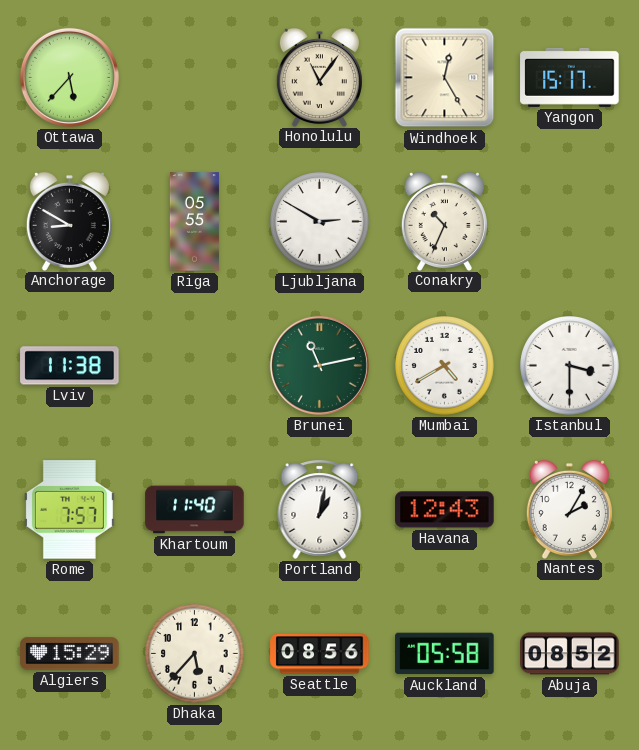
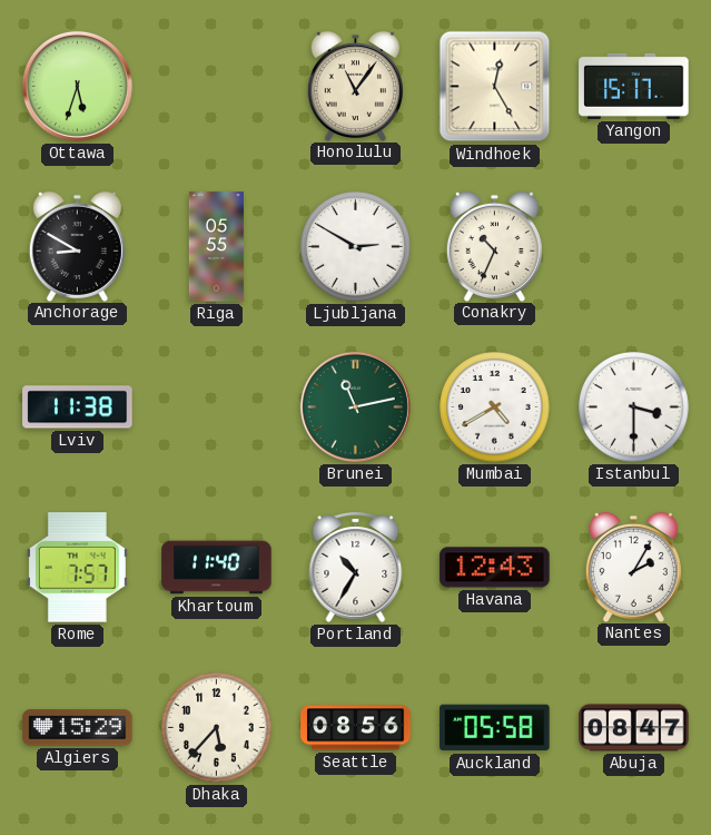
Ottawa: 5:37 -> 5:33 (77, 86)
Portland: 1:02 -> 10:35 (356, 567)
Abuja: 08:52 -> 08:47 (634, 728)
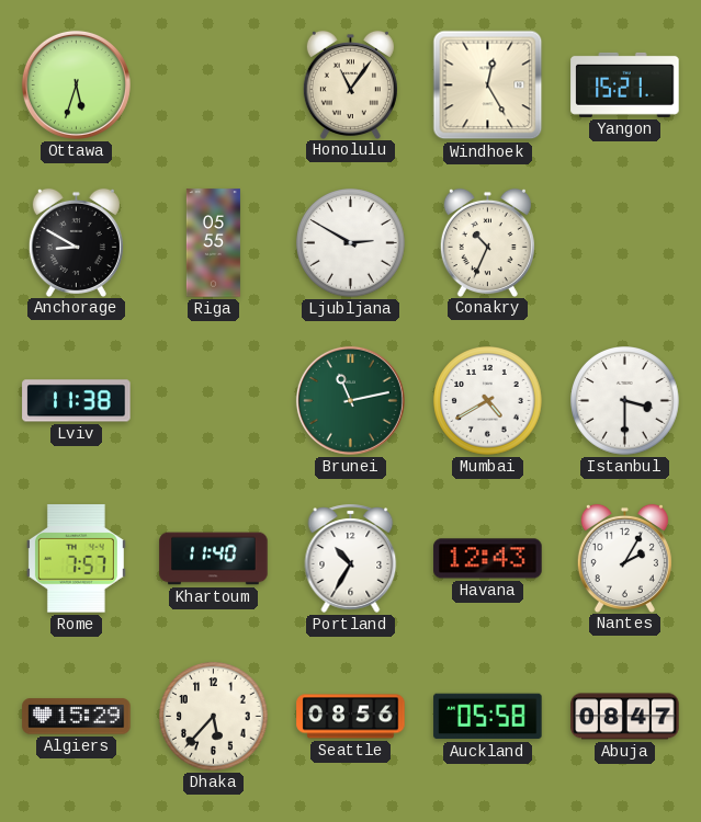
Yangon: 15:17 -> 15:21 (625, 84)
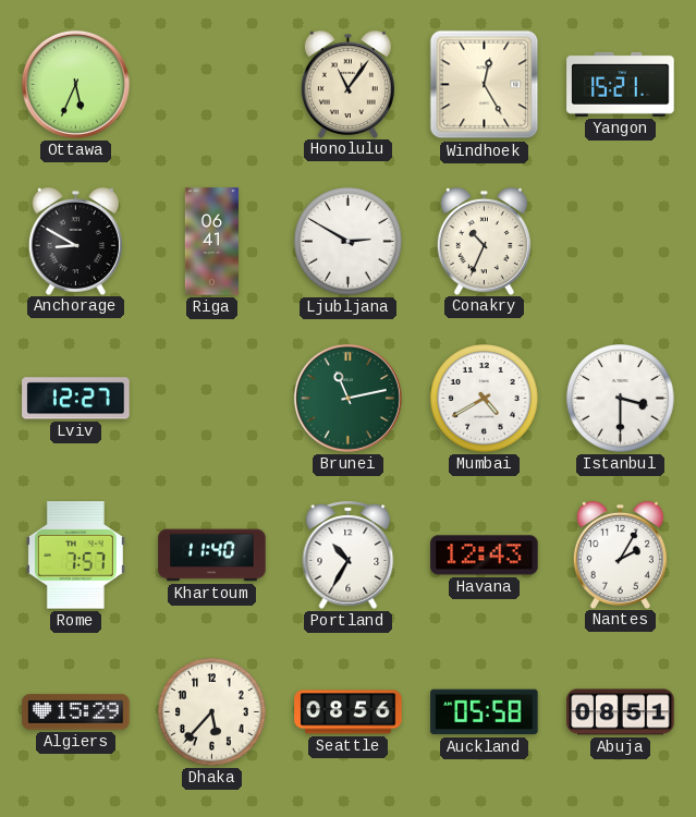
Ottawa: 5:33 -> 5:34 (75, 84)
Riga: 05:55 -> 06:41 (211, 242)
Lviv: 11:38 -> 12:27 (76, 399)
Abuja: 08:47 -> 08:51 (621, 712)
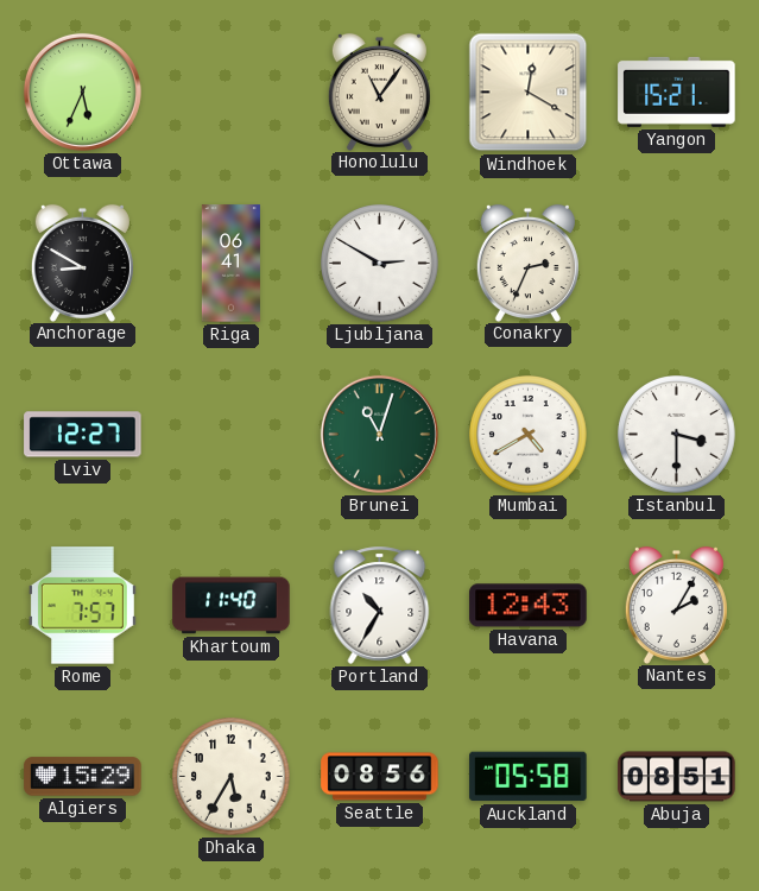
Windhoek: 12:25 -> 12:20 (529, 93)
Conakry: 10:34 -> 2:34 (527, 263)
Brunei: 11:13 -> 11:03 (379, 434)
Dhaka: 5:37 -> 5:35 (232, 777)
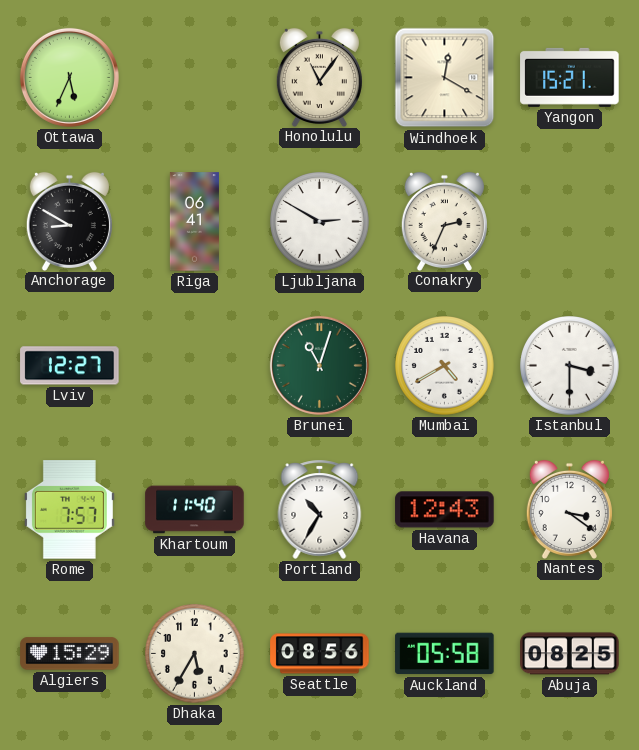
Nantes: 2:05 -> 3:21 (569, 509)
Abuja: 08:51 -> 08:25 (570, 654)
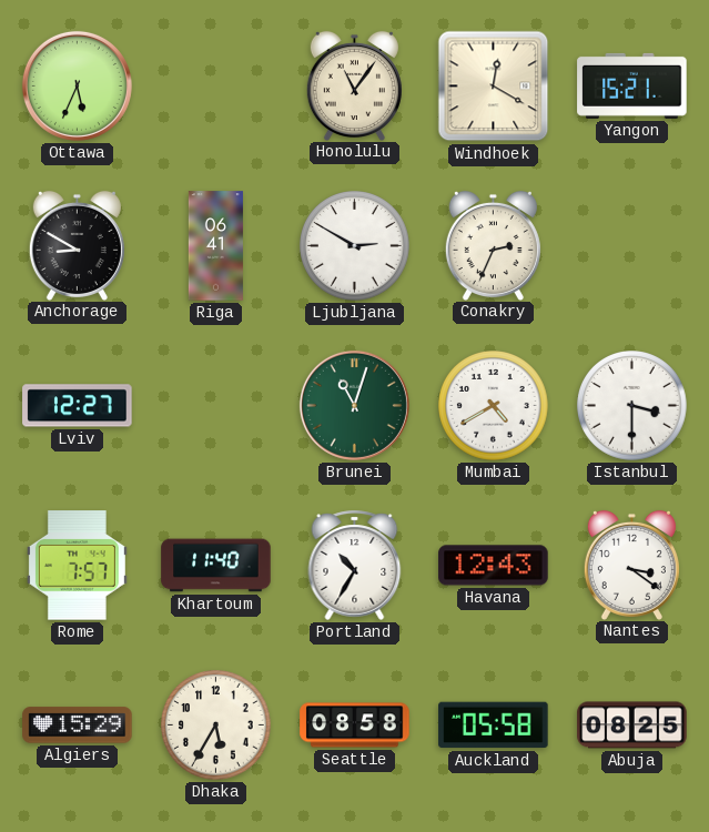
Seattle: 08:56 -> 08:58 (355, 726)
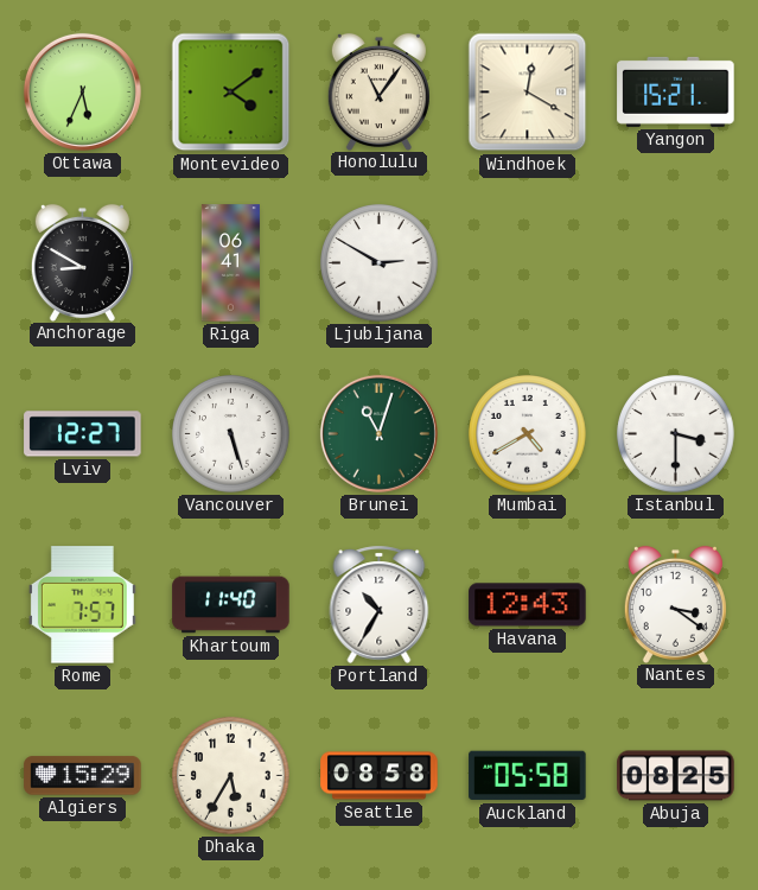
Montevideo: none -> 4:09 (231, 93)
Conakry: 2:34 -> none (493, 245)
Vancouver: none -> 5:27 (231, 434)
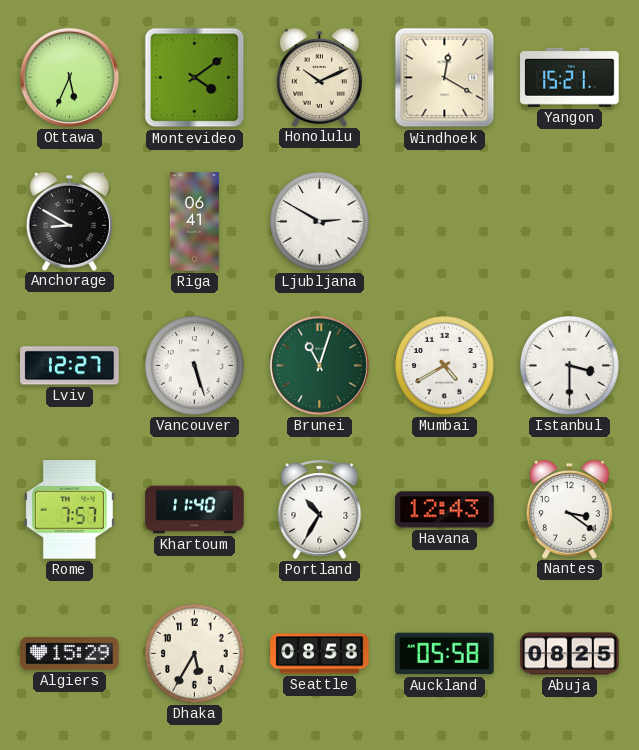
Honolulu: 11:06 -> 10:11 (319, 77)
